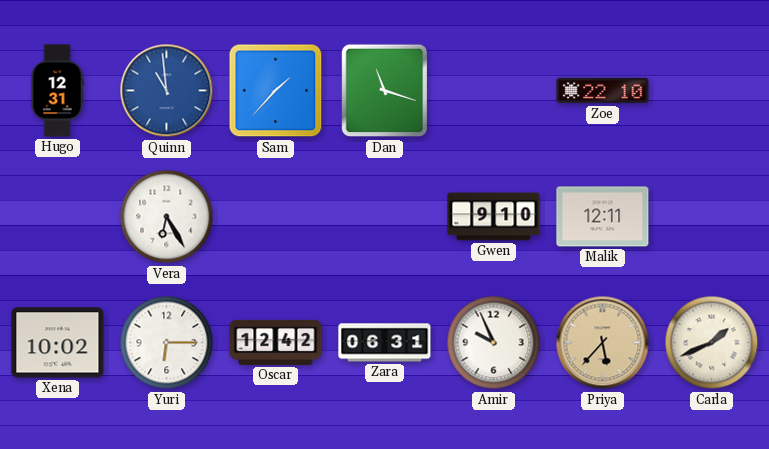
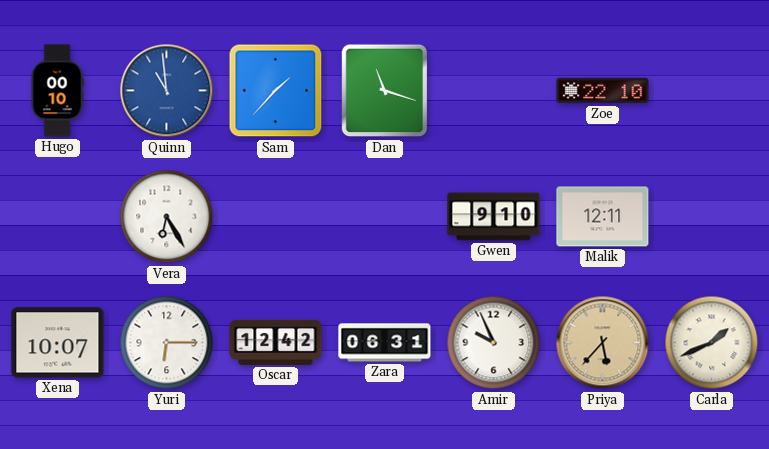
Hugo: 12:31 -> 00:10 (57, 91)
Xena: 10:02 -> 10:07 (58, 343)
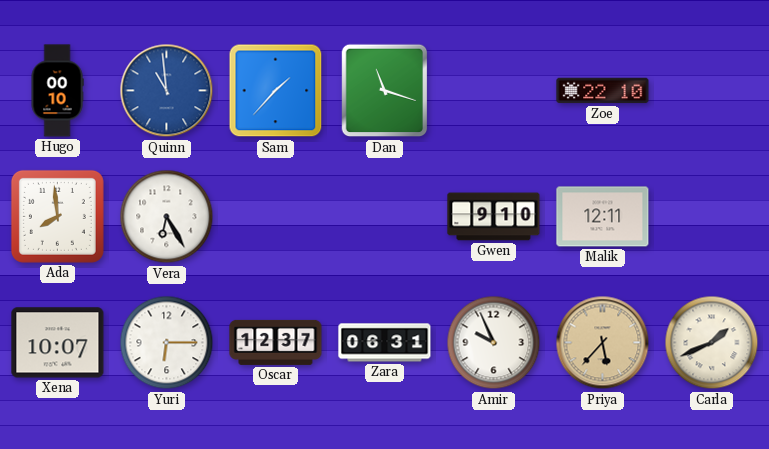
Ada: none -> 7:59 (57, 216)
Oscar: 12:42 -> 12:37 (276, 342)
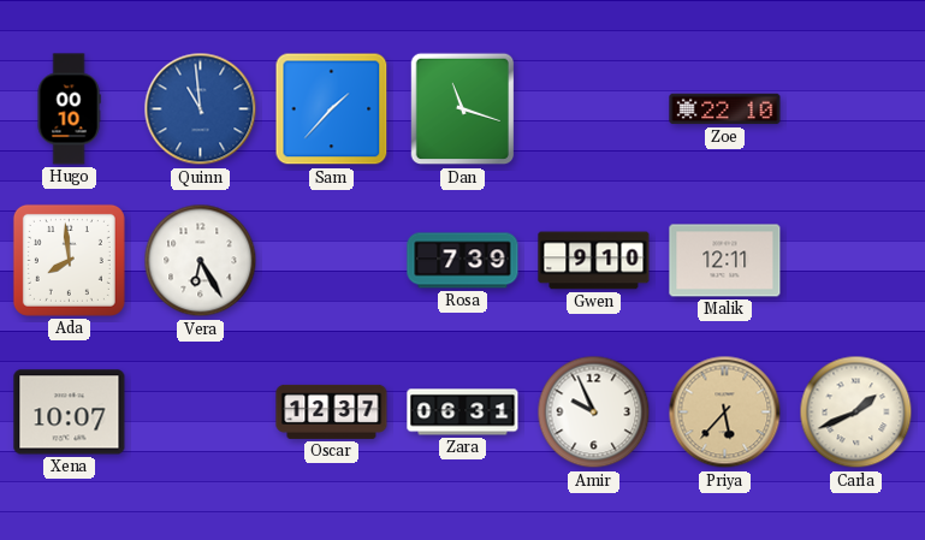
Rosa: none -> 7:39 (463, 261)
Yuri: 6:15 -> none (167, 343)
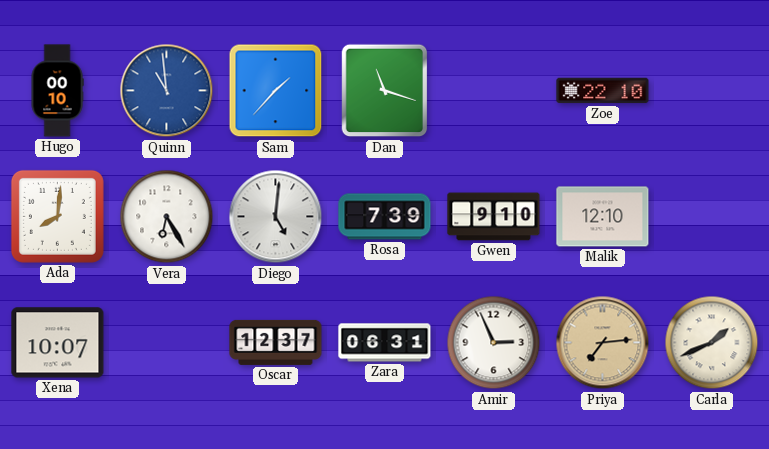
Ada: 7:59 -> 8:01 (57, 216)
Diego: none -> 5:01 (276, 217)
Malik: 12:11 -> 12:10 (603, 217)
Amir: 9:56 -> 2:56 (494, 343)
Priya: 5:37 -> 7:14 (603, 343)
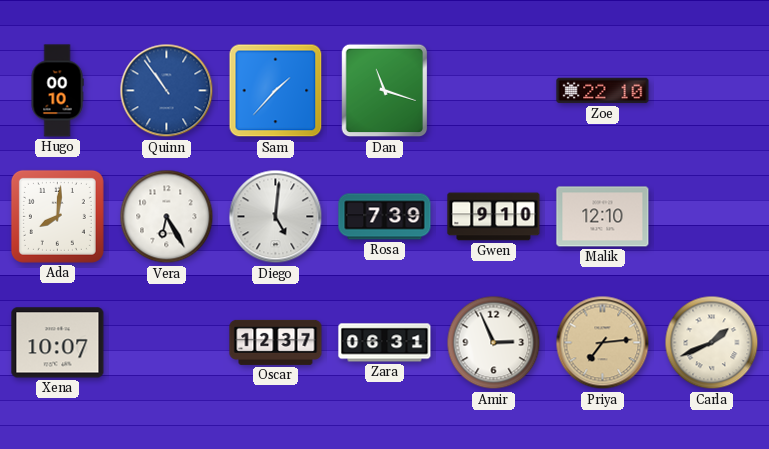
Quinn: 10:59 -> 10:54 (167, 91)
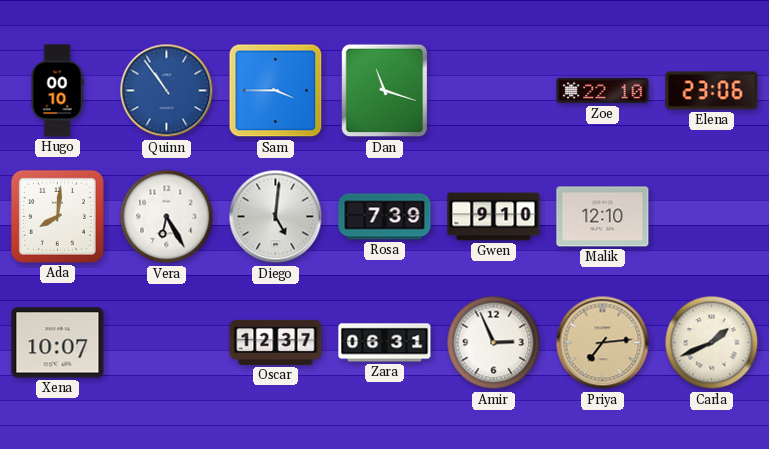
Sam: 1:37 -> 3:45 (276, 91)
Elena: none -> 23:06 (712, 91)
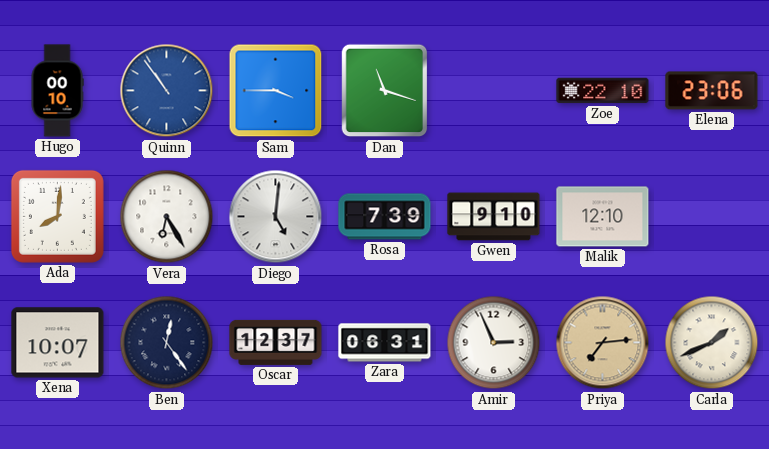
Ben: none -> 12:24 (167, 343)
